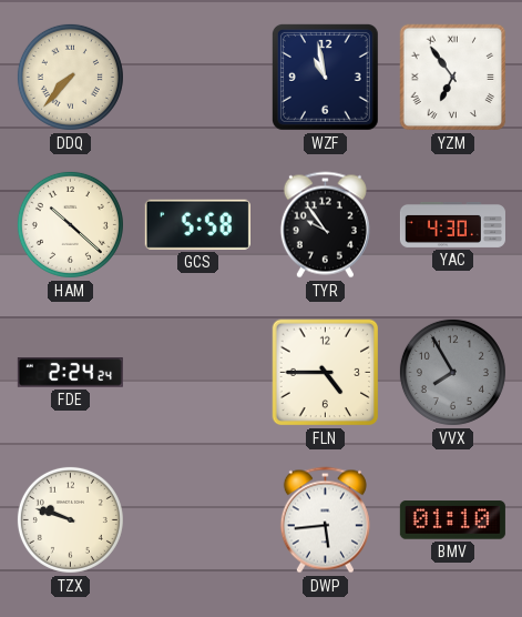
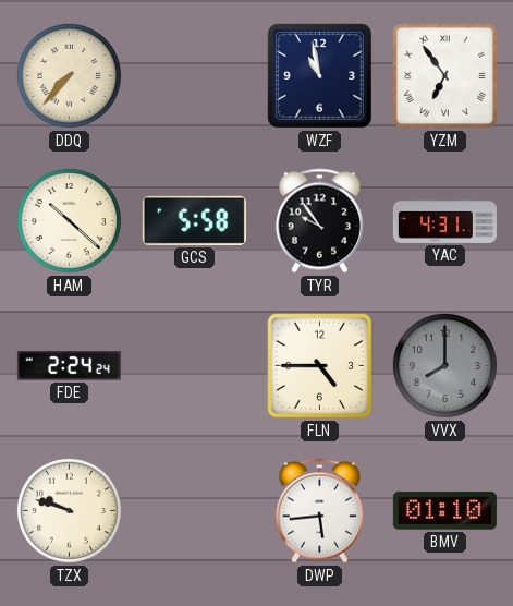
YAC: 4:30 -> 4:31 (444, 220)
VVX: 7:55 -> 8:00 (444, 365)
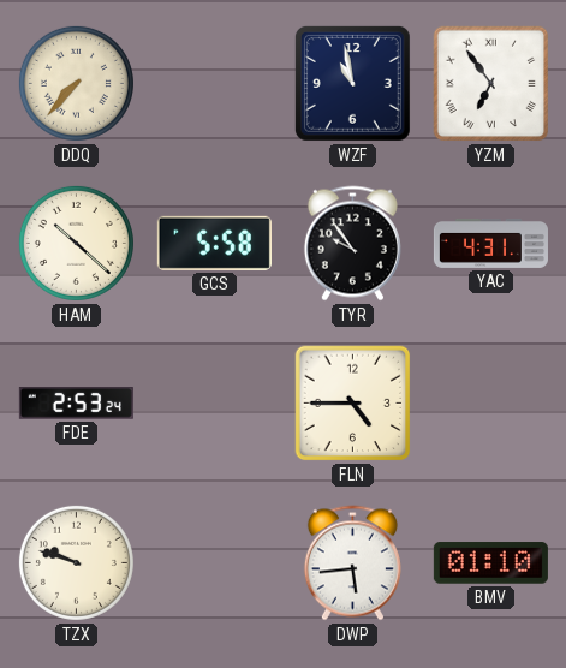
FDE: 2:24 -> 2:53 (76, 404)
VVX: 8:00 -> none (444, 365)
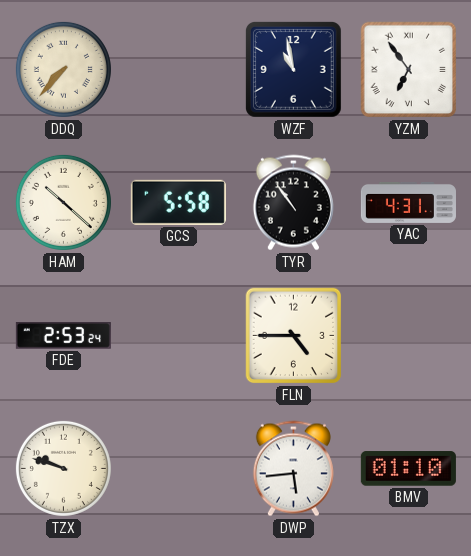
TYR: 9:54 -> 10:54 (293, 203)
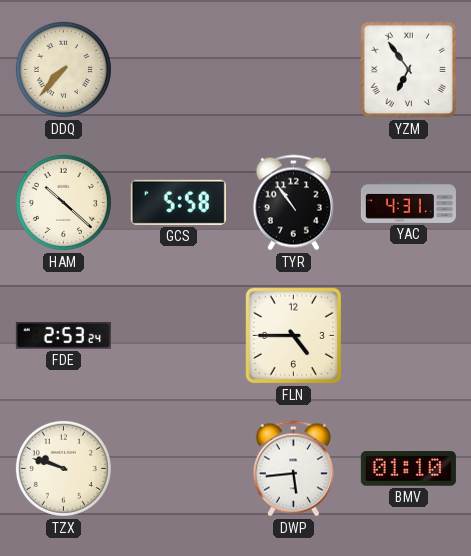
WZF: 10:58 -> none (293, 69)
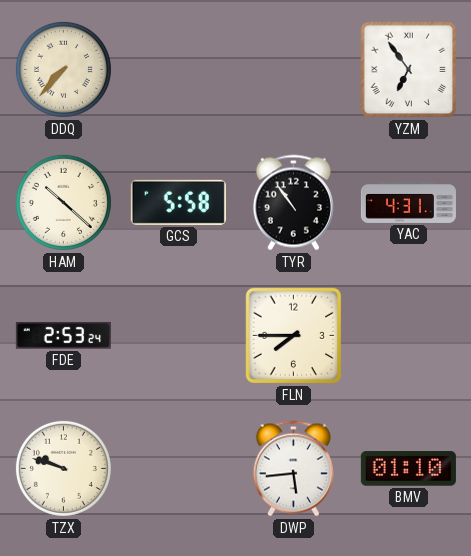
FLN: 4:45 -> 7:45 (294, 336)
